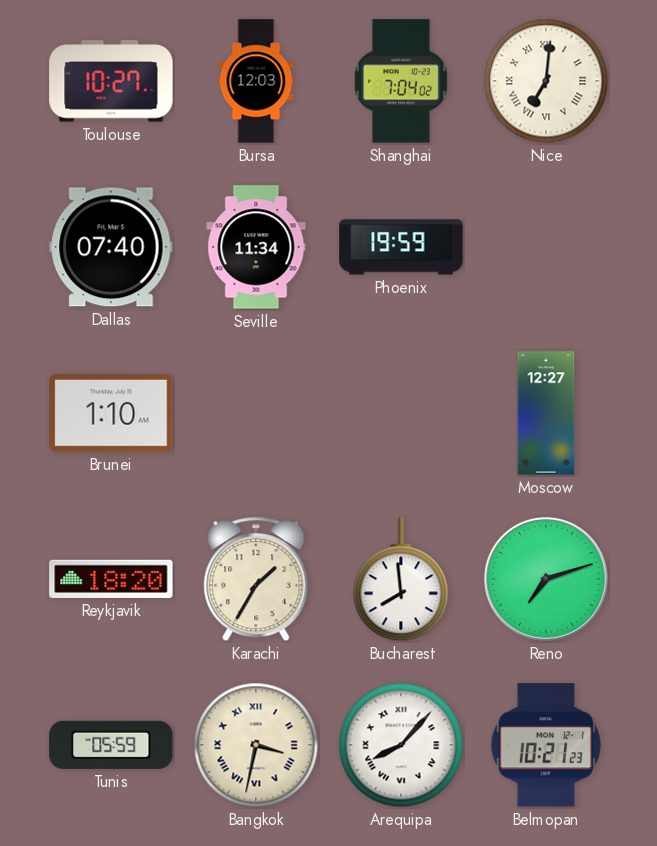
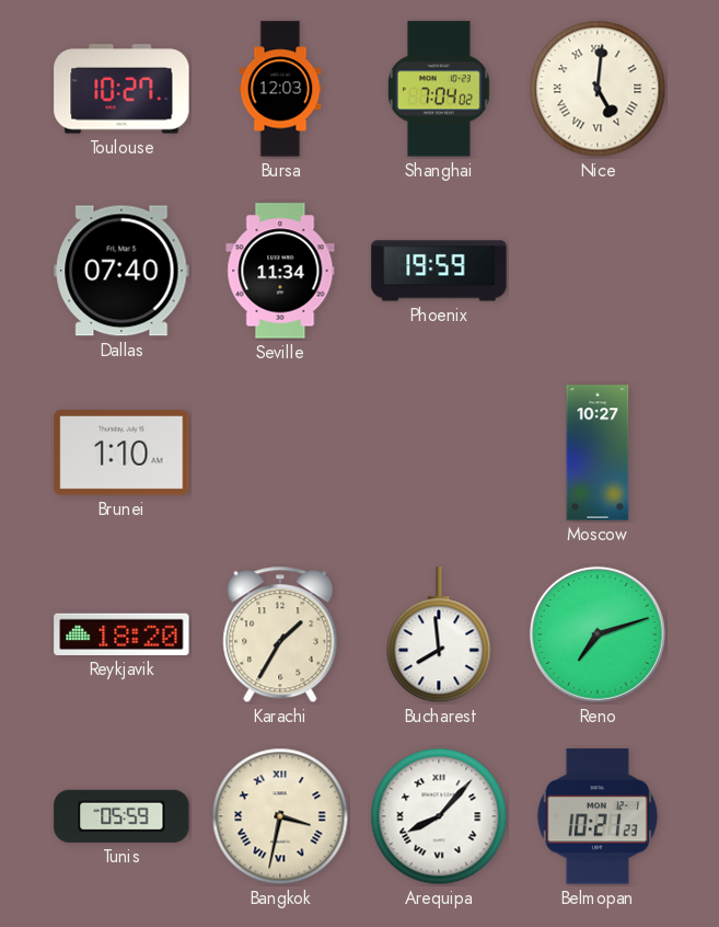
Nice: 7:01 -> 5:01 (598, 89)
Moscow: 12:27 -> 10:27 (598, 453)
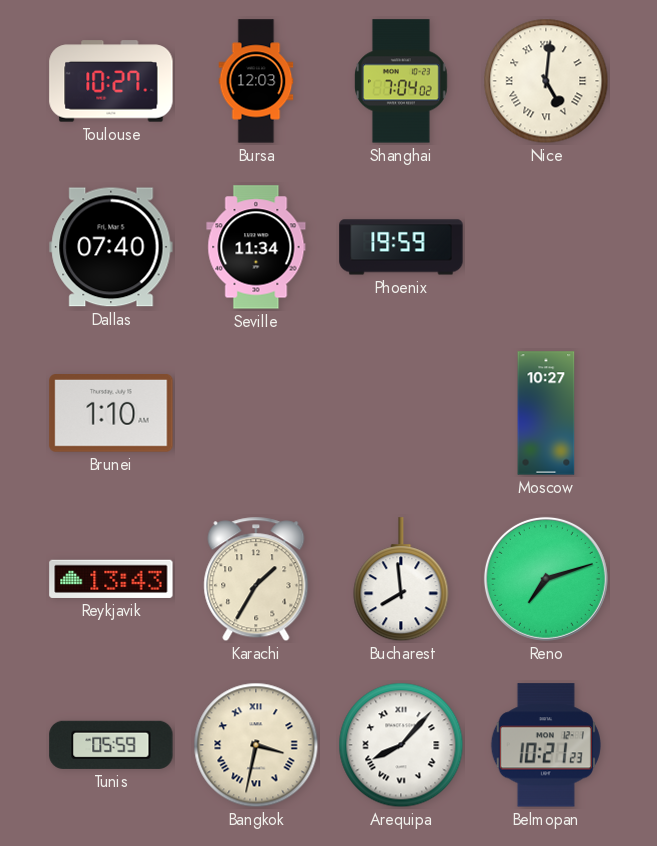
Reykjavik: 18:20 -> 13:43 (111, 579)
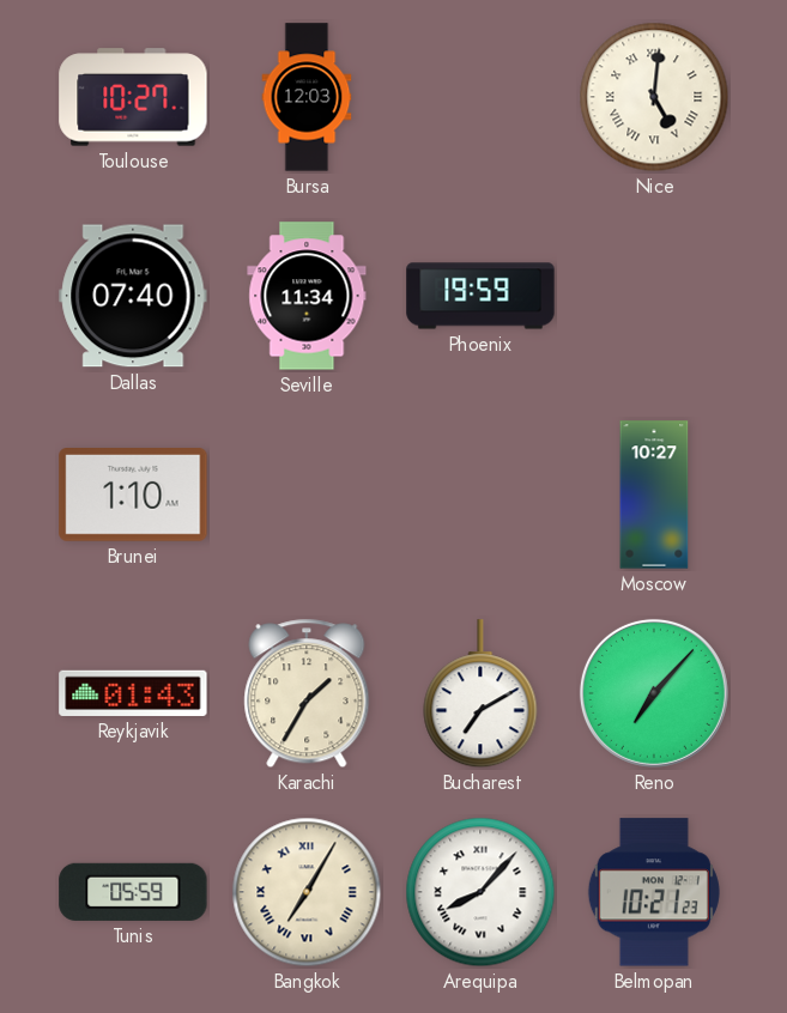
Shanghai: 7:04 -> none (401, 81)
Reykjavik: 13:43 -> 01:43 (133, 693)
Bucharest: 7:59 -> 7:10 (480, 694)
Reno: 7:12 -> 7:07 (654, 693)
Bangkok: 3:32 -> 7:05 (307, 892)
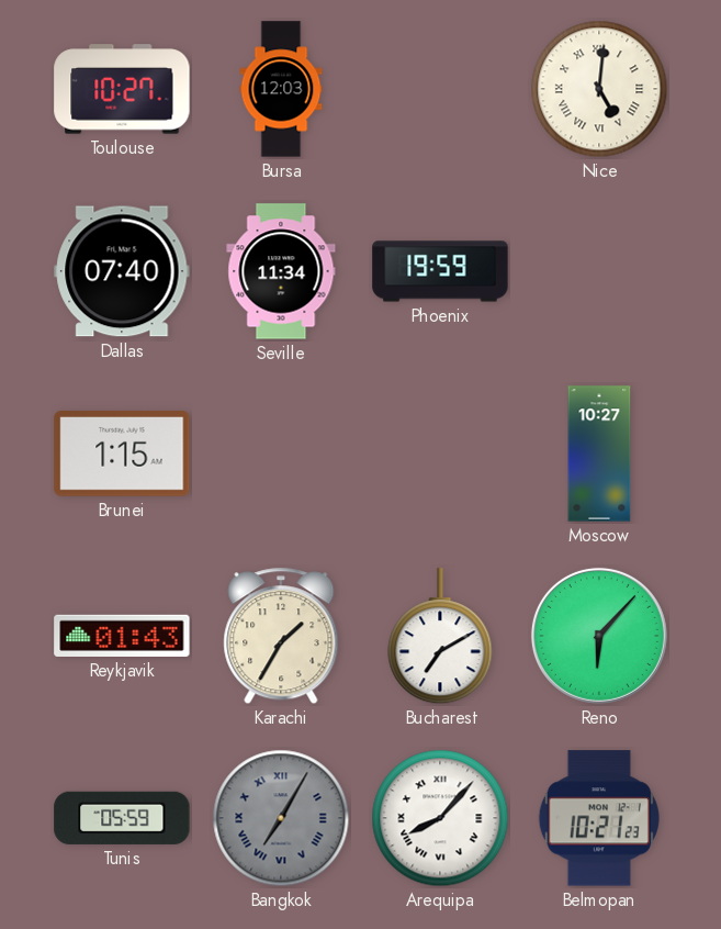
Brunei: 1:10 -> 1:15 (122, 455)
Reno: 7:07 -> 6:07 (599, 636)
Bangkok dial: cream -> grey (281, 818)
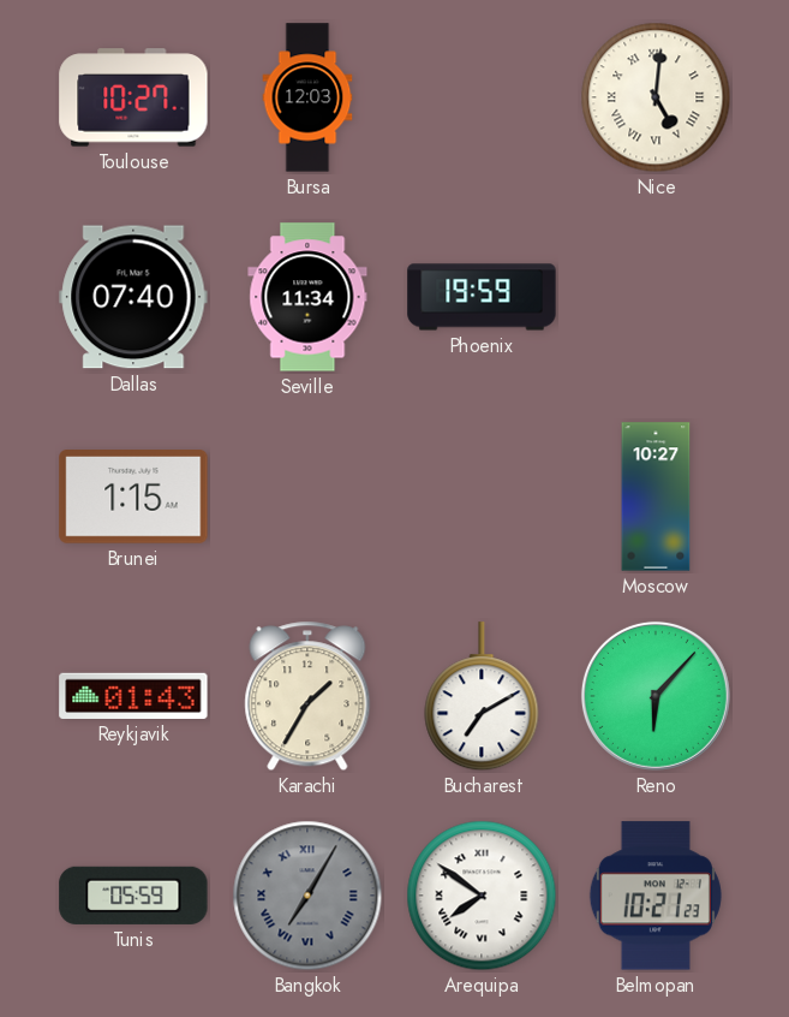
Arequipa: 8:07 -> 7:51 (482, 896)
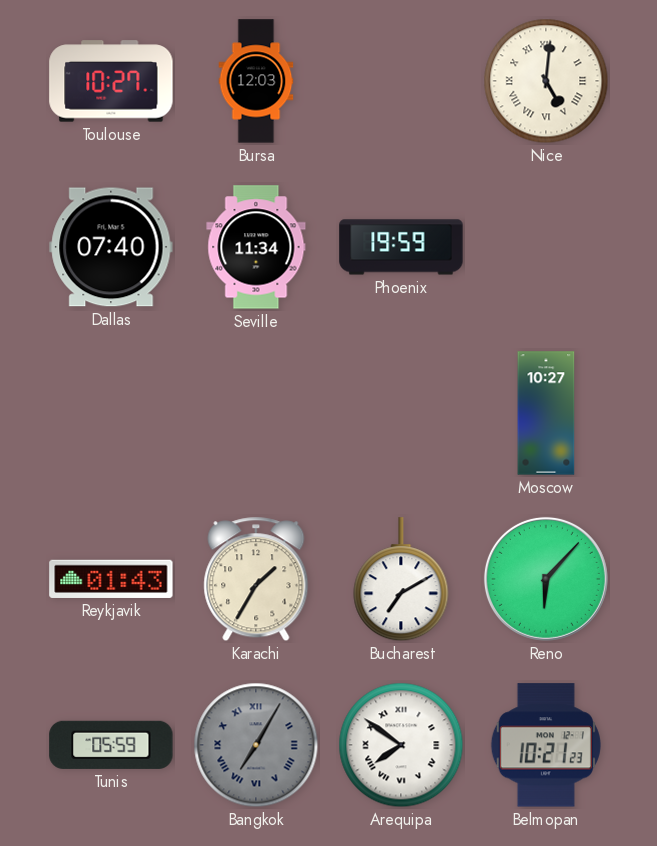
Brunei: 1:15 -> none (133, 498)
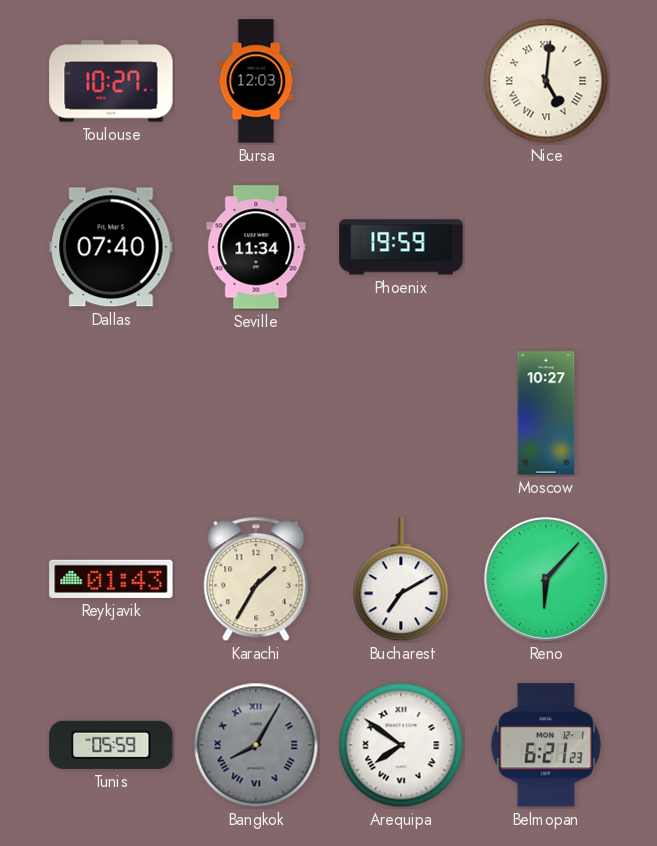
Bangkok: 7:05 -> 8:05 (256, 745)
Belmopan: 10:21 -> 6:21 (546, 745)
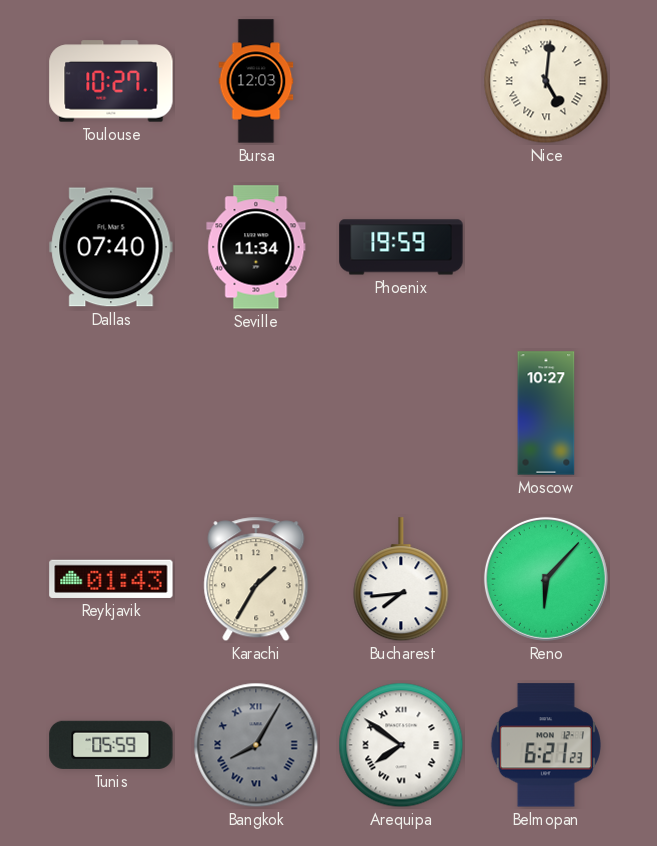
Bucharest: 7:10 -> 7:44 (401, 580)
